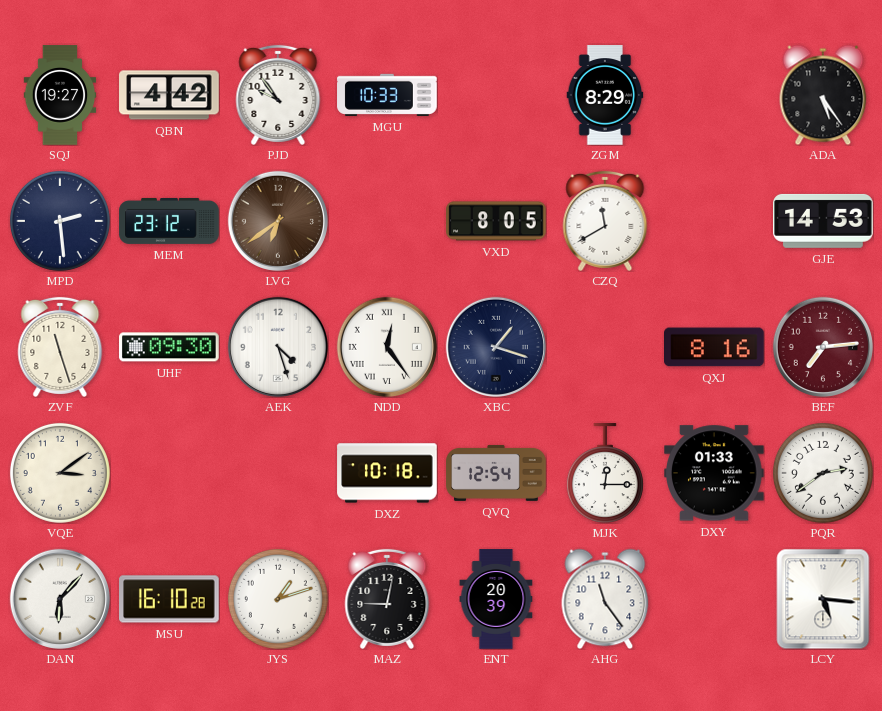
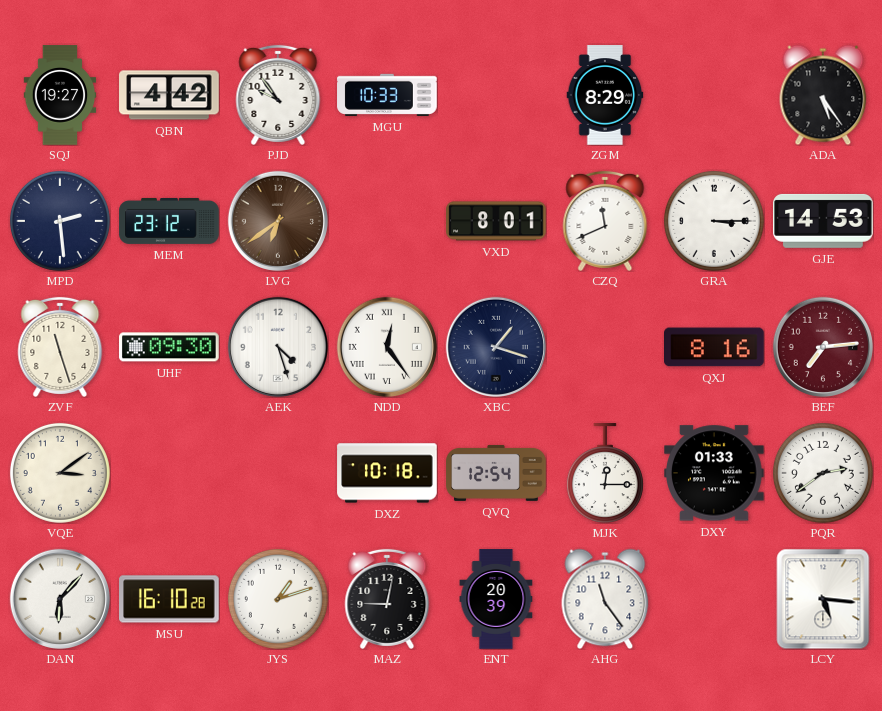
VXD: 8:05 -> 8:01 (496, 221)
CZQ: 11:40 -> 11:41 (605, 221)
GRA: none -> 3:15 (714, 221)
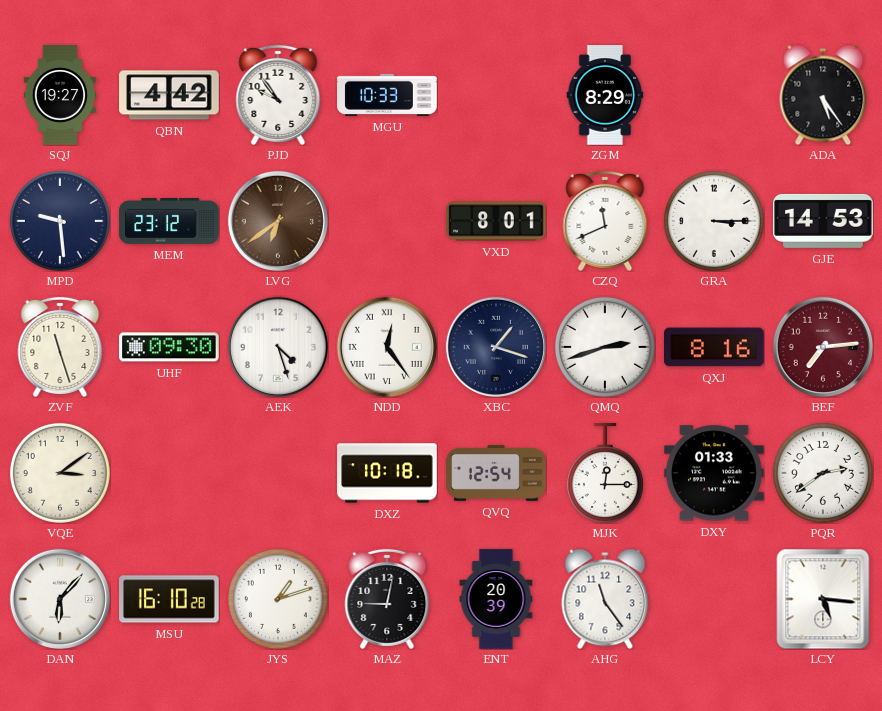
MPD: 2:29 -> 9:29 (60, 221)
QMQ: none -> 2:42 (605, 347)
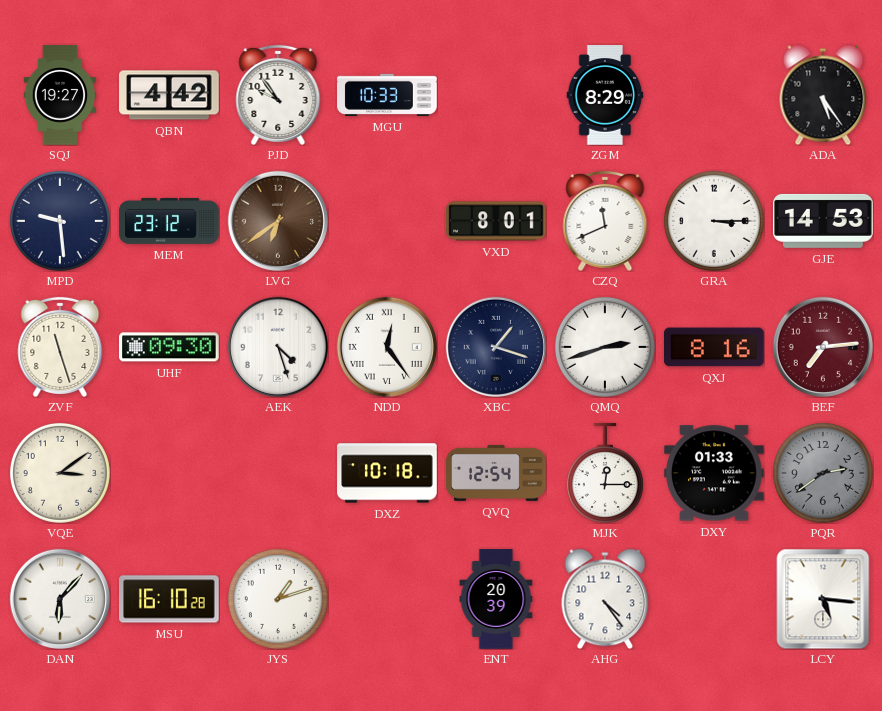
PQR dial: white -> grey (823, 473)
MAZ: 9:02 -> none (387, 599)
AHG: 11:24 -> 4:24 (605, 599)
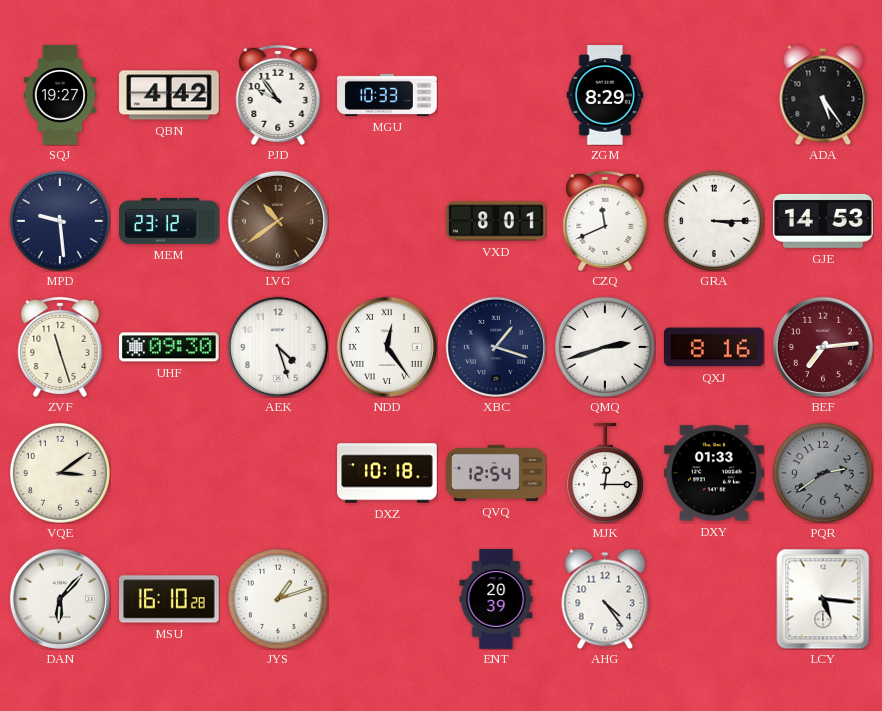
LVG: 6:39 -> 10:39 (278, 221)
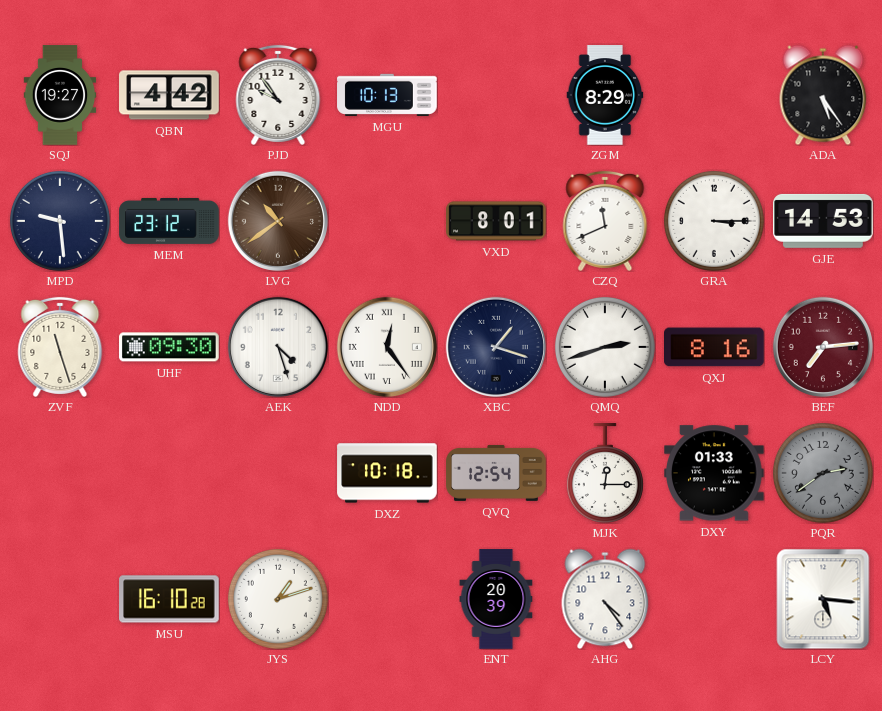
MGU: 10:33 -> 10:13 (387, 95)
VQE: 3:09 -> none (60, 473)
DAN: 6:07 -> none (60, 599)
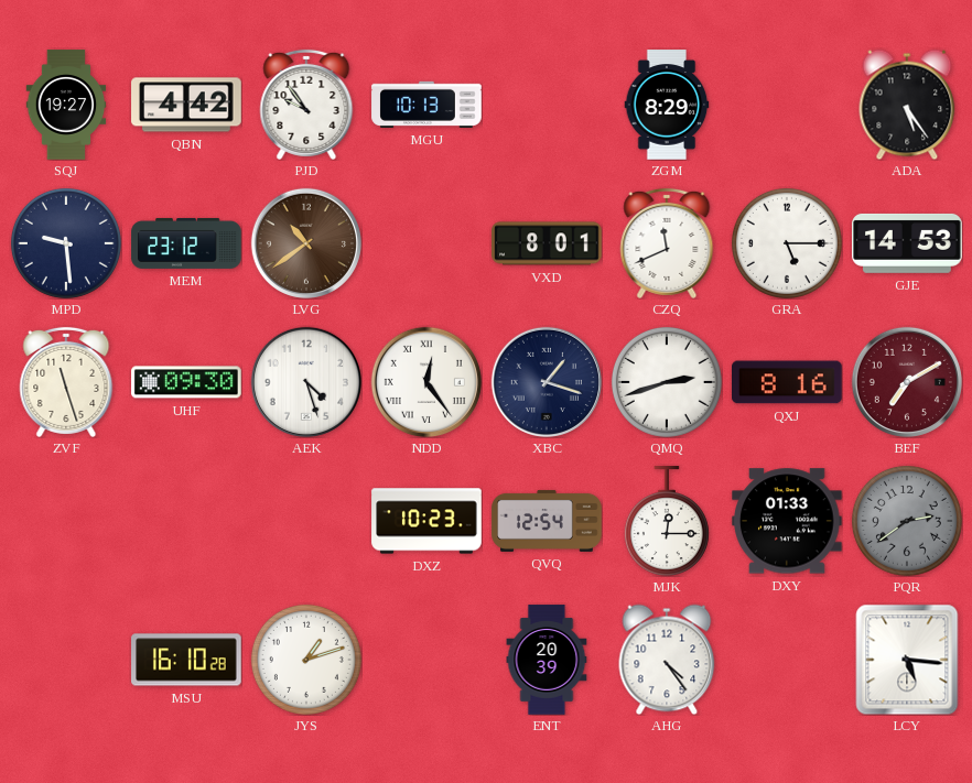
GRA: 3:15 -> 5:15 (787, 243)
BEF: 7:14 -> 7:10 (907, 382)
DXZ: 10:18 -> 10:23 (426, 521)
